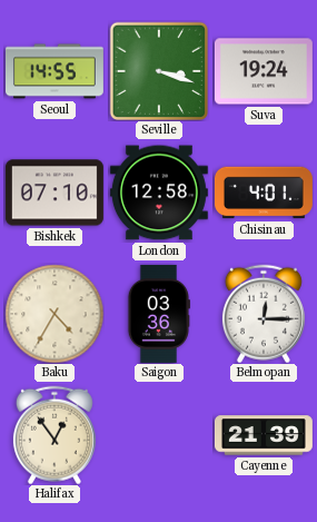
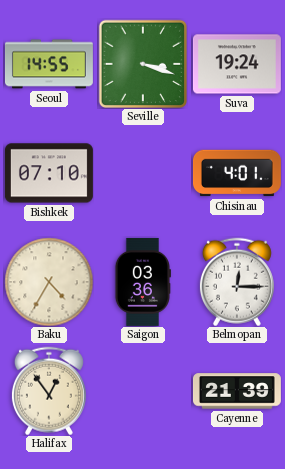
London: 12:58 -> none (159, 193)
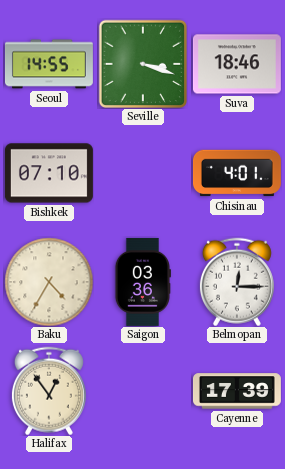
Suva: 19:24 -> 18:46 (237, 64)
Cayenne: 21:39 -> 17:39 (237, 391)
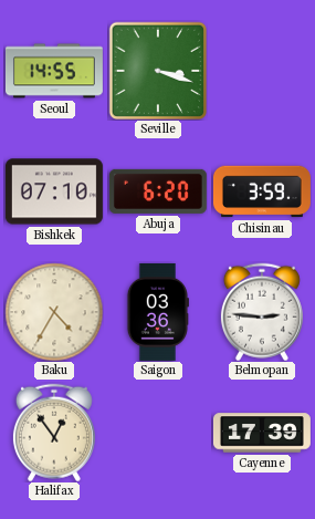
Suva: 18:46 -> none (237, 64)
Abuja: none -> 6:20 (158, 191)
Chisinau: 4:01 -> 3:59 (262, 191)
Belmopan: 12:15 -> 2:46 (262, 312)
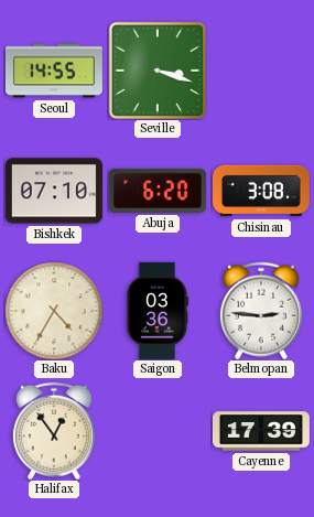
Chisinau: 3:59 -> 3:08 (261, 191)
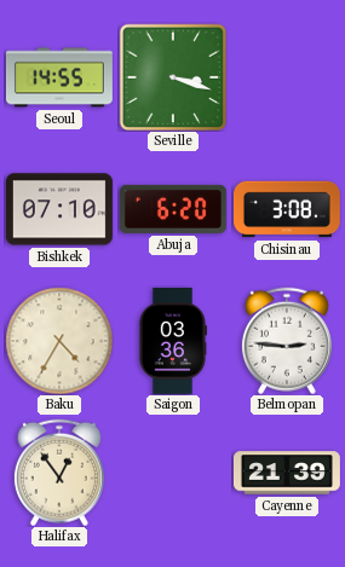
Cayenne: 17:39 -> 21:39 (287, 473)
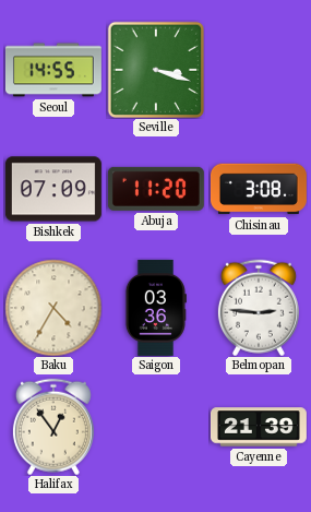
Bishkek: 07:10 -> 07:09 (53, 189)
Abuja: 6:20 -> 11:20 (156, 189)
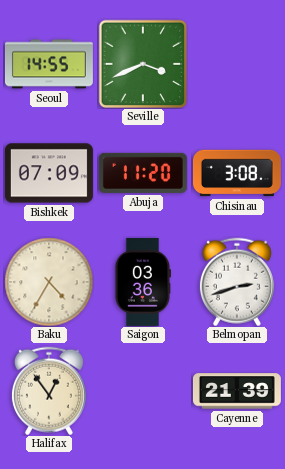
Seville: 3:18 -> 3:41 (142, 63)
Belmopan: 2:46 -> 2:42 (237, 282)
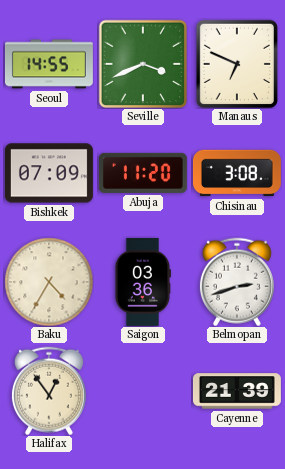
Manaus: none -> 6:49 (237, 64)
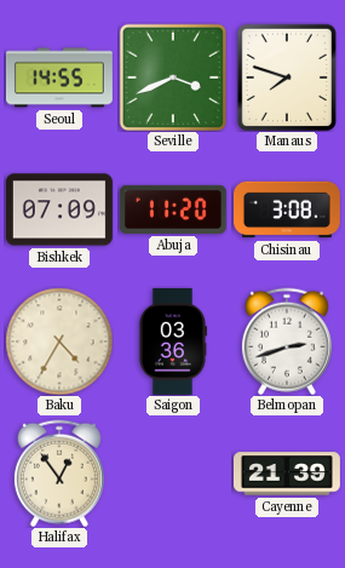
Manaus: 6:49 -> 7:48 (287, 78)
